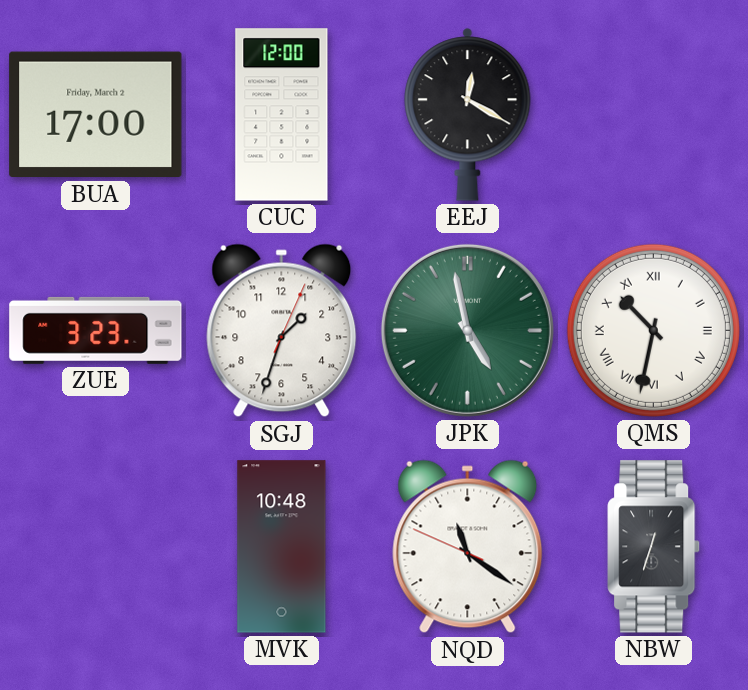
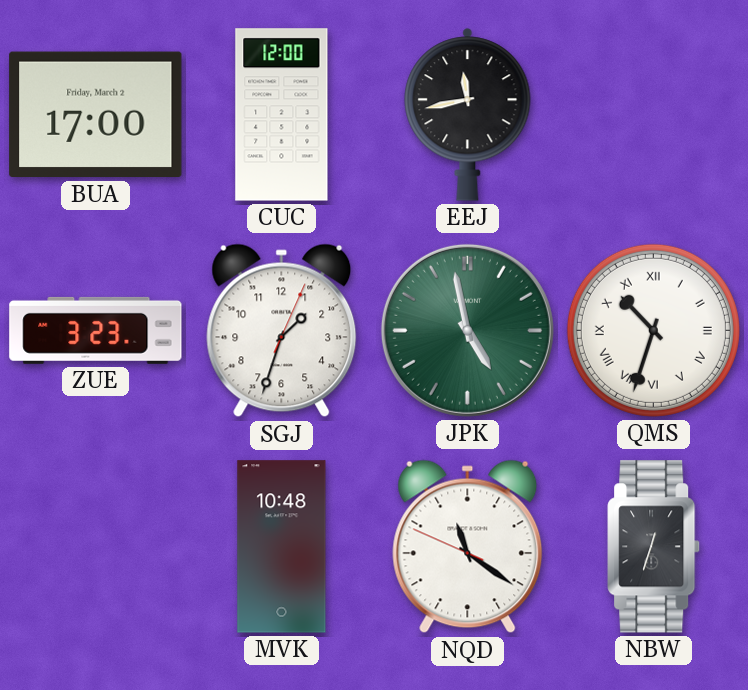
EEJ: 12:20 -> 11:43 (468, 115)
QMS: 10:32 -> 10:33 (653, 330)
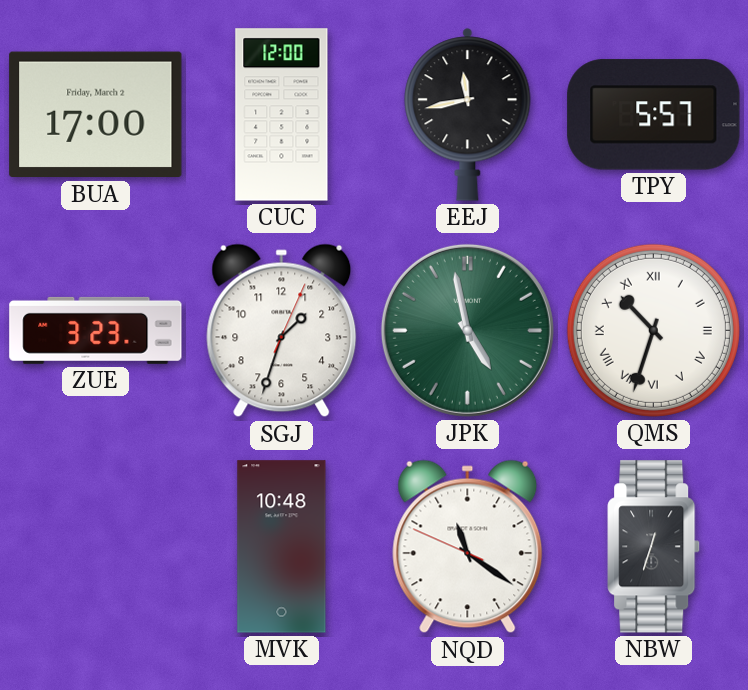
TPY: none -> 5:57 (654, 115)
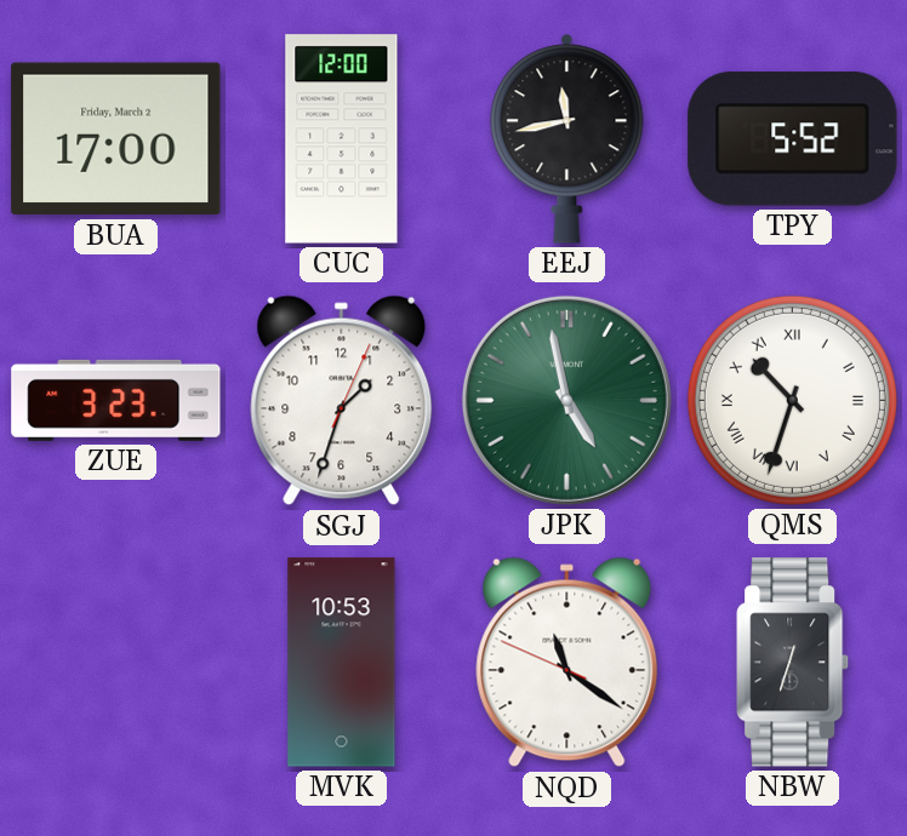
TPY: 5:57 -> 5:52 (793, 139)
MVK: 10:48 -> 10:53 (342, 663)
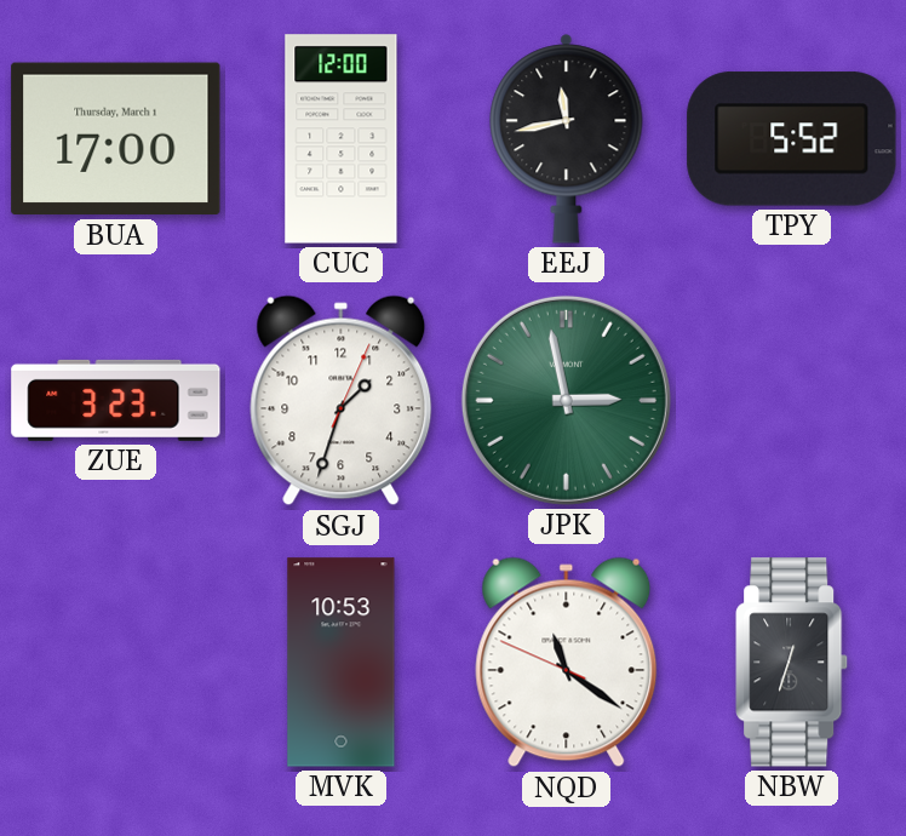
BUA date: Friday, March 2 -> Thursday, March 1 (116, 139)
JPK: 4:58 -> 2:58 (566, 400)
QMS: 10:33 -> none (792, 400)
